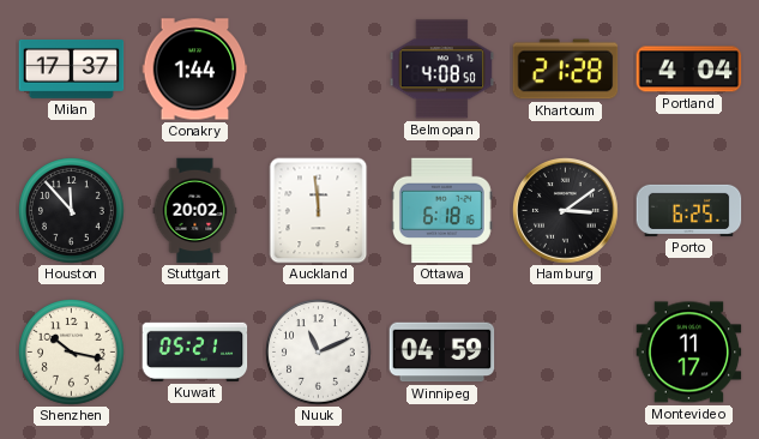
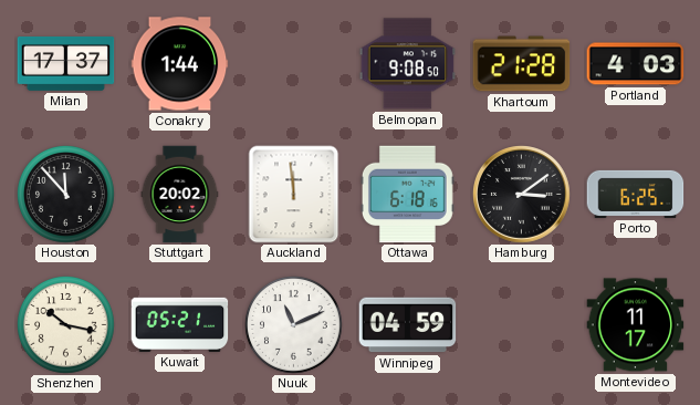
Belmopan: 4:08 -> 9:08 (408, 64)
Portland: 4:04 -> 4:03 (636, 64)
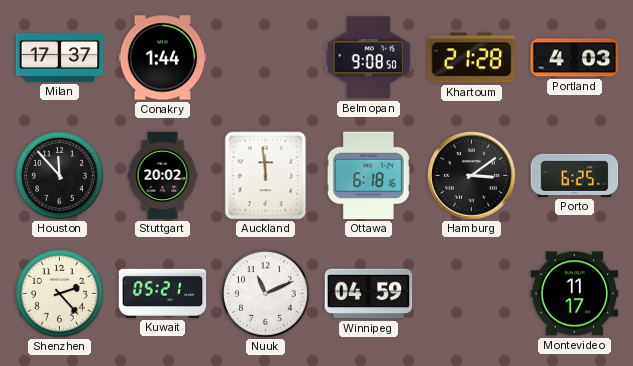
Shenzhen: 10:17 -> 2:23 (60, 294)
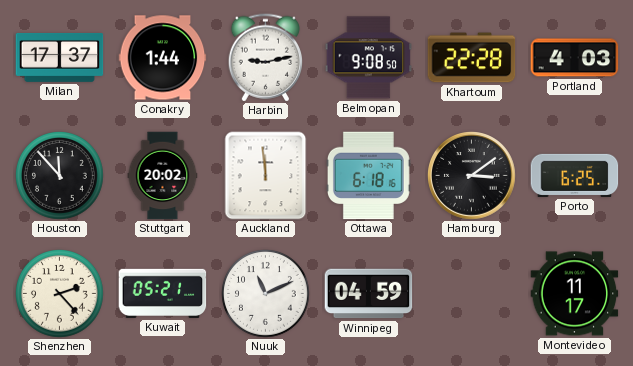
Harbin: none -> 9:13 (265, 58)
Khartoum: 21:28 -> 22:28 (472, 58)
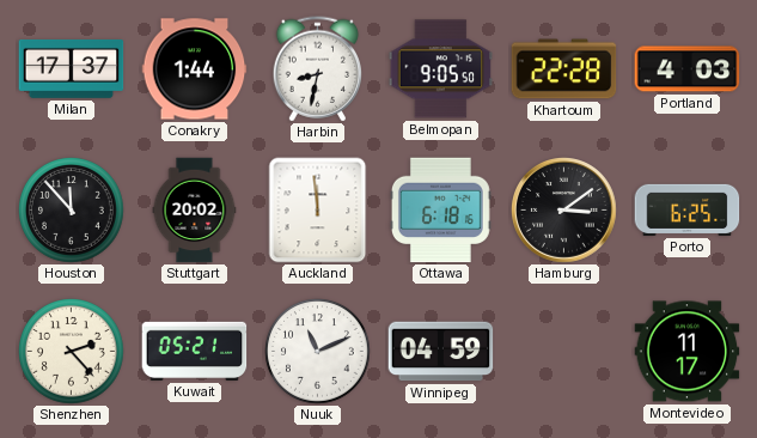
Harbin: 9:13 -> 8:32 (317, 69)
Belmopan: 9:08 -> 9:05 (441, 69)
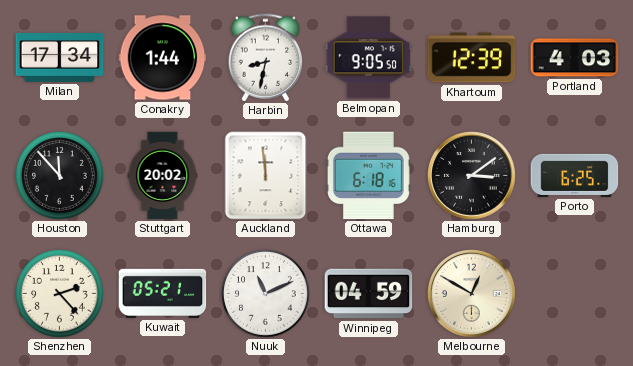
Milan: 17:37 -> 17:34 (60, 57)
Khartoum: 22:28 -> 12:39 (472, 58)
Melbourne: none -> 12:50 (472, 294)
Montevideo: 11:17 -> none (688, 352)
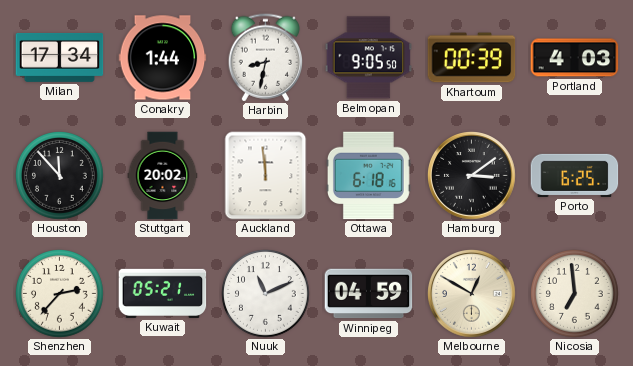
Khartoum: 12:39 -> 00:39 (472, 58)
Shenzhen: 2:23 -> 2:37 (60, 294)
Nicosia: none -> 6:59 (575, 294)
